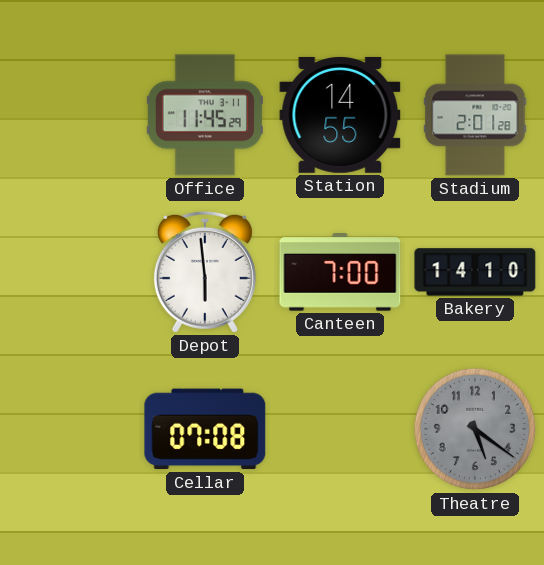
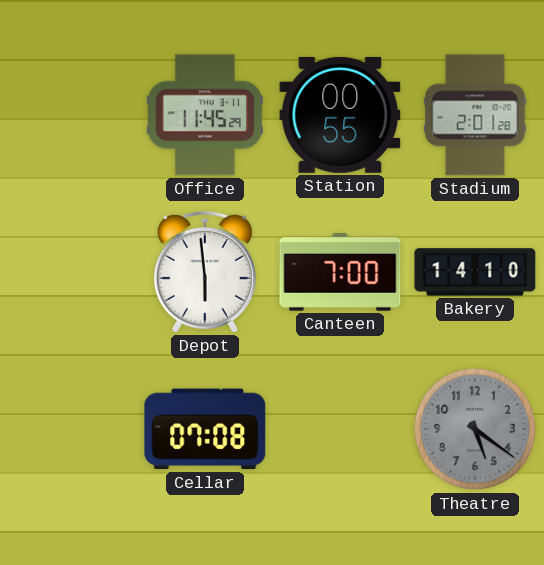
Station: 14:55 -> 00:55 (340, 115)
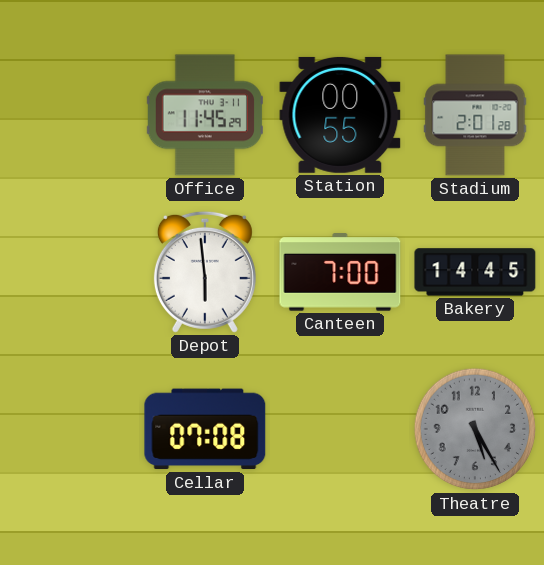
Bakery: 14:10 -> 14:45 (475, 272)
Theatre: 5:21 -> 5:25 (475, 429)
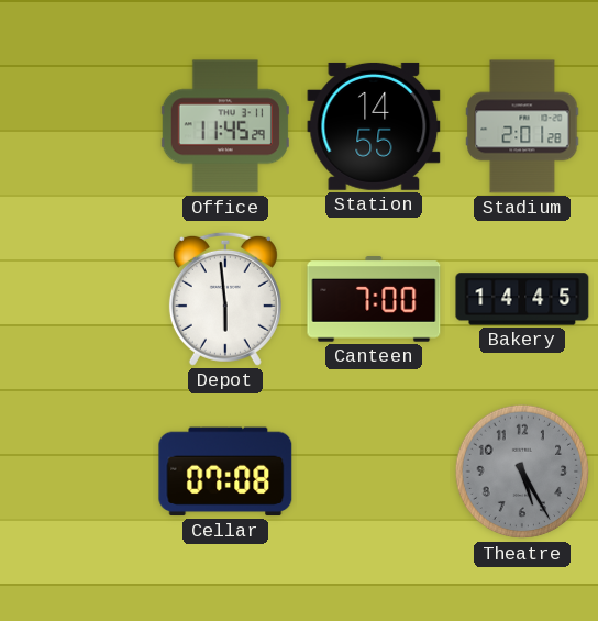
Station: 00:55 -> 14:55 (374, 126)
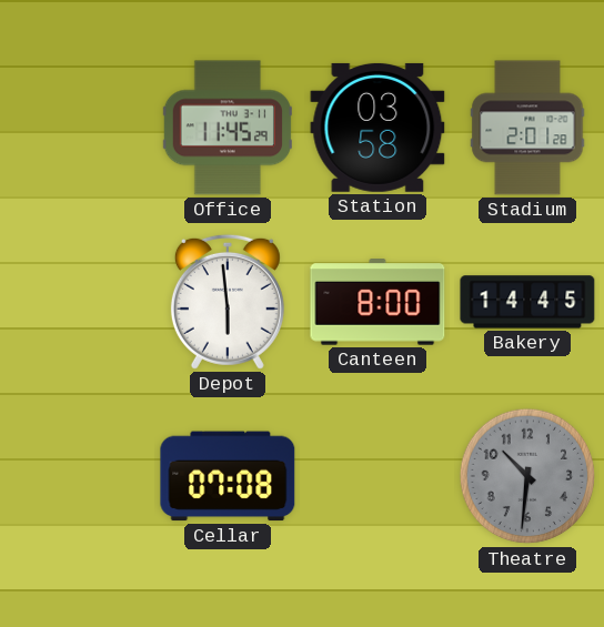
Station: 14:55 -> 03:58 (377, 128)
Canteen: 7:00 -> 8:00 (377, 302)
Theatre: 5:25 -> 10:31 (527, 476)
